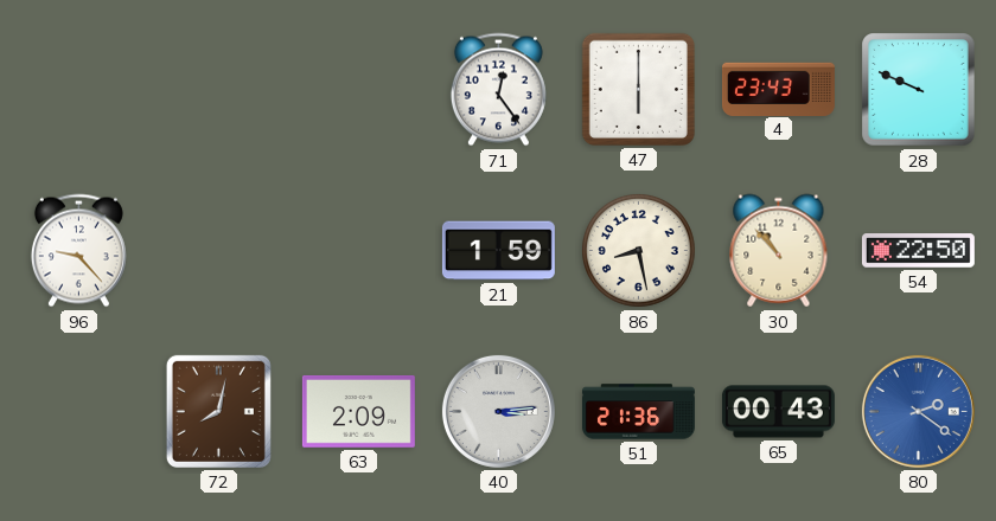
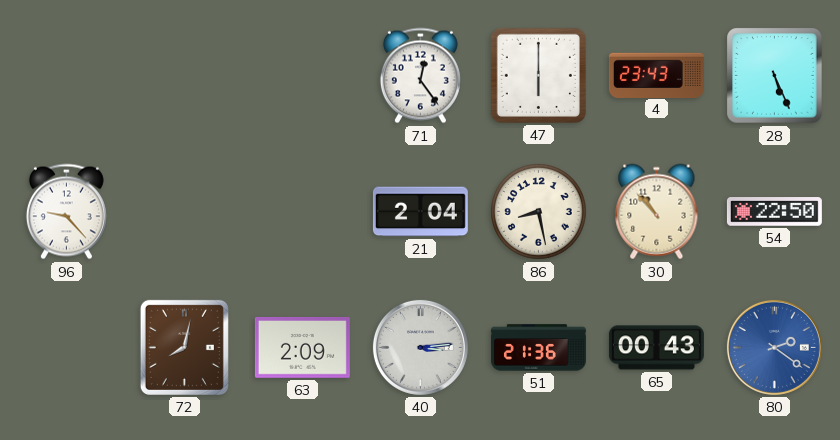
28: 9:49 -> 5:26 (775, 76)
21: 1:59 -> 2:04 (420, 212)
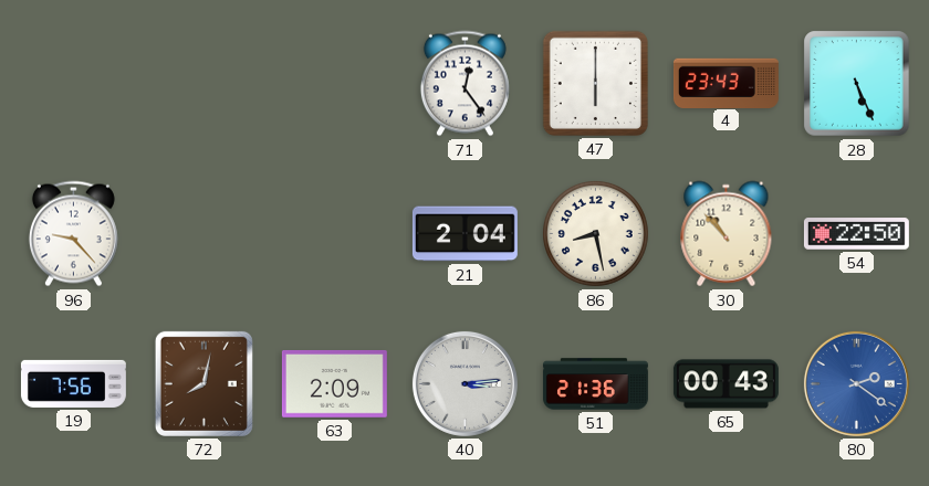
19: none -> 7:56 (73, 383)
